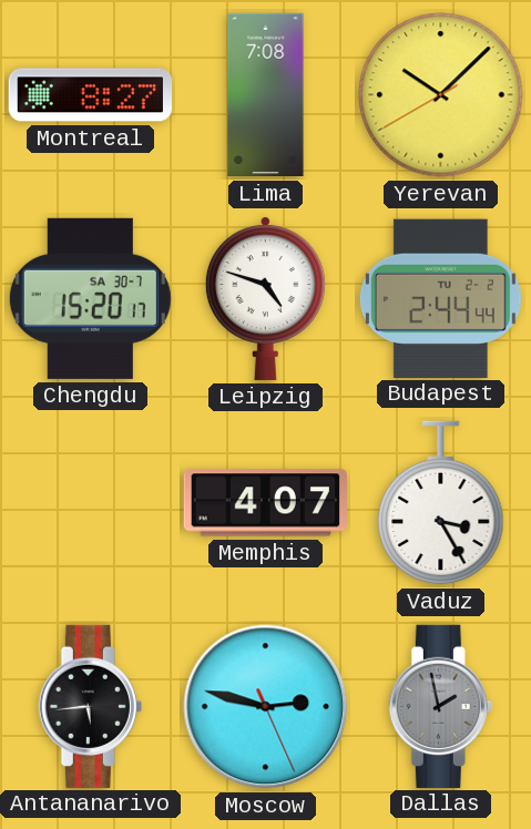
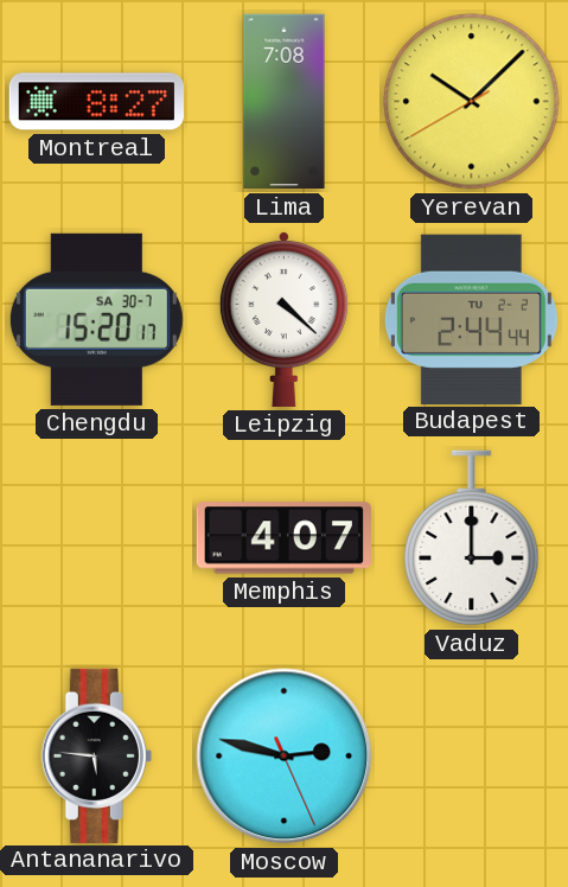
Leipzig: 4:48 -> 4:22 (283, 319)
Vaduz: 3:25 -> 3:00 (472, 538)
Antananarivo: 5:44 -> 5:46 (96, 755)
Dallas: 1:58 -> none (440, 706)
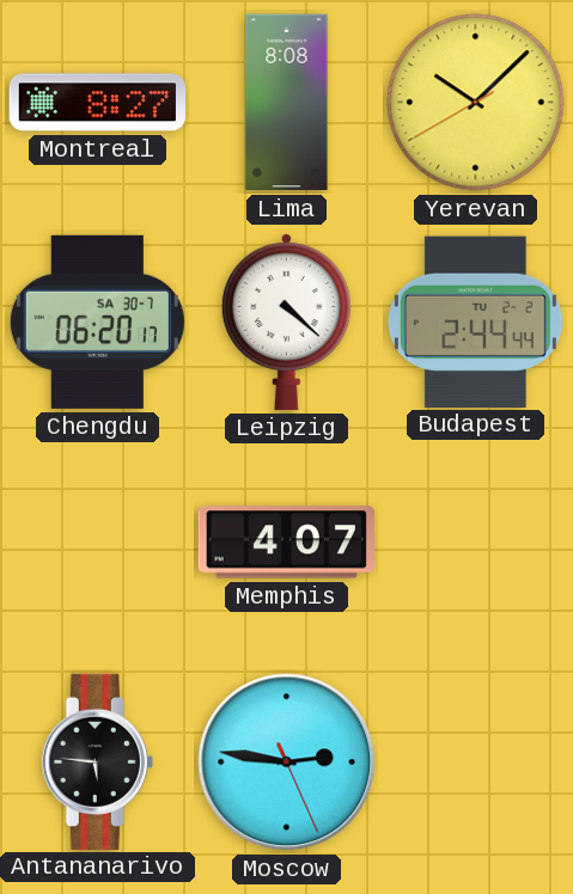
Lima: 7:08 -> 8:08 (287, 103)
Chengdu: 15:20 -> 06:20 (97, 322)
Vaduz: 3:00 -> none (472, 538)
Moscow: 2:47 -> 2:46 (287, 763)
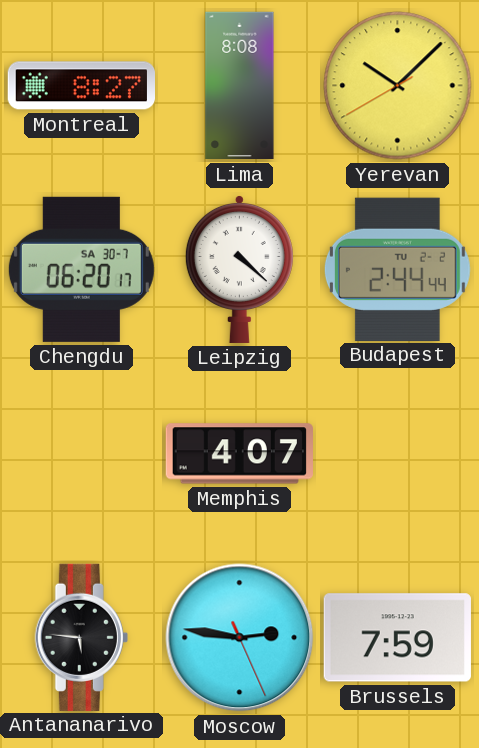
Brussels: none -> 7:59 (397, 638)
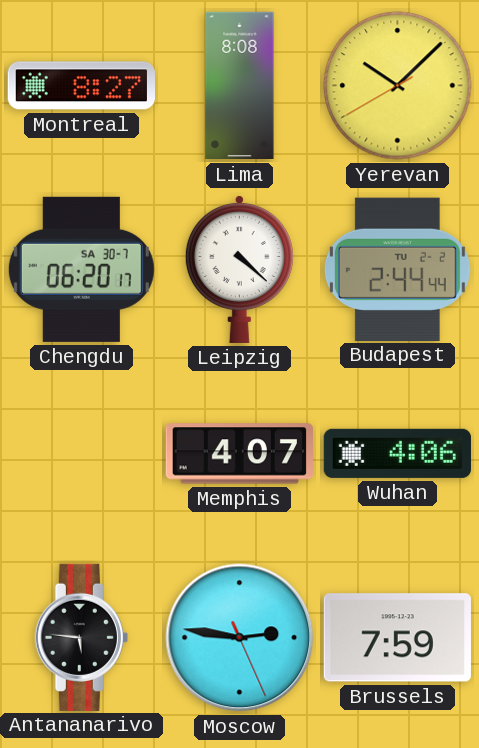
Wuhan: none -> 4:06 (397, 453)
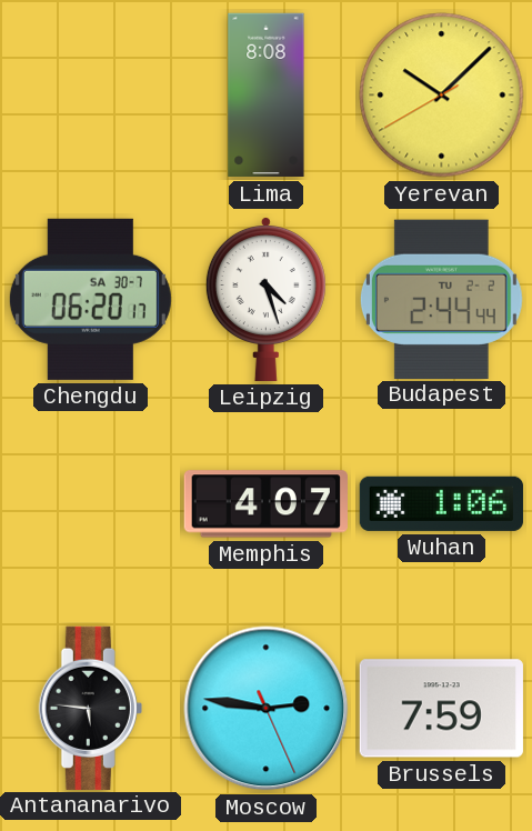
Montreal: 8:27 -> none (81, 86)
Leipzig: 4:22 -> 4:27 (265, 299)
Wuhan: 4:06 -> 1:06 (441, 503)
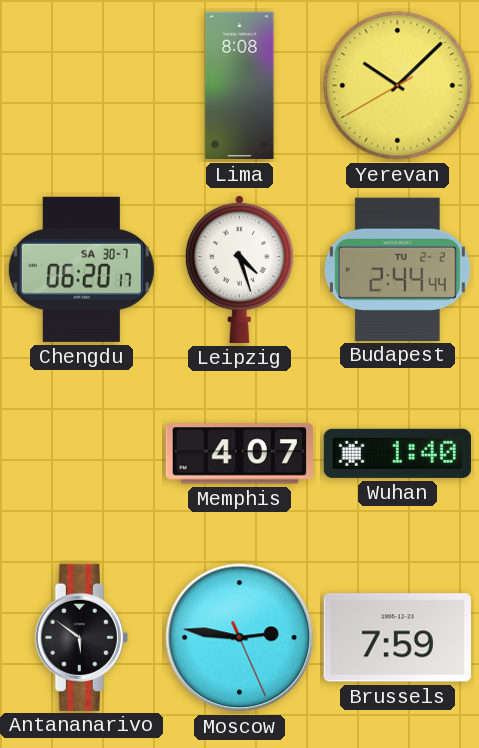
Wuhan: 1:06 -> 1:40 (397, 453)
Antananarivo: 5:46 -> 5:51 (81, 637)
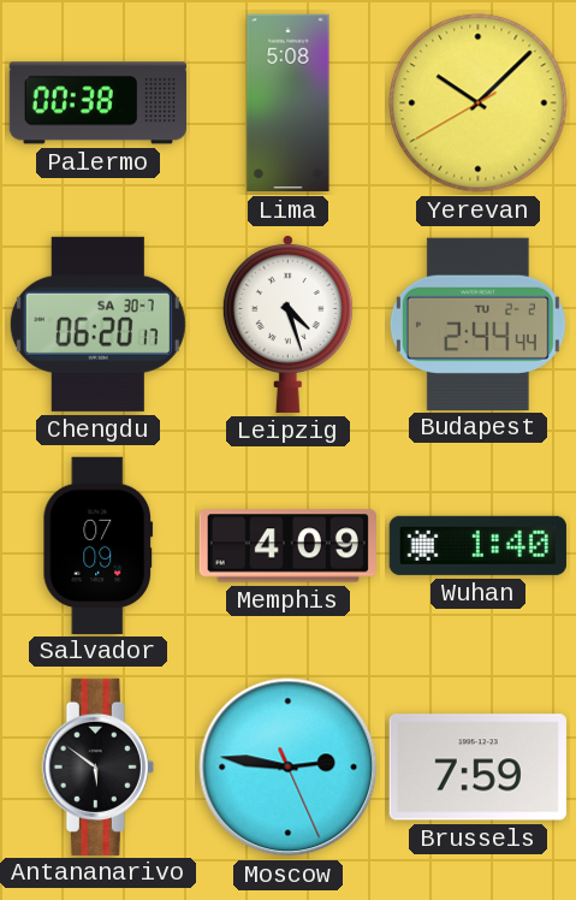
Palermo: none -> 00:38 (97, 103)
Lima: 8:08 -> 5:08 (289, 103)
Salvador: none -> 07:09 (99, 545)
Memphis: 4:07 -> 4:09 (287, 546)
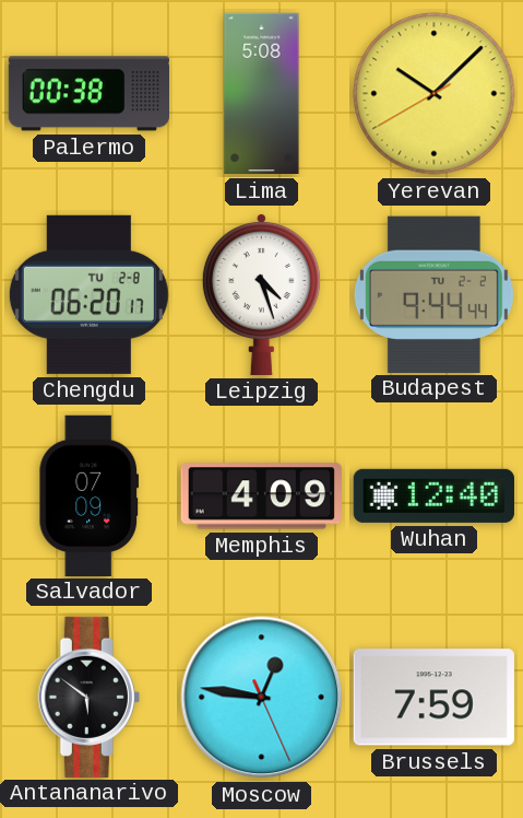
Chengdu date: SA 30-7 -> TU 2-8 (88, 294)
Budapest: 2:44 -> 9:44 (433, 294)
Wuhan: 1:40 -> 12:40 (433, 495)
Moscow: 2:46 -> 12:46 (262, 698)
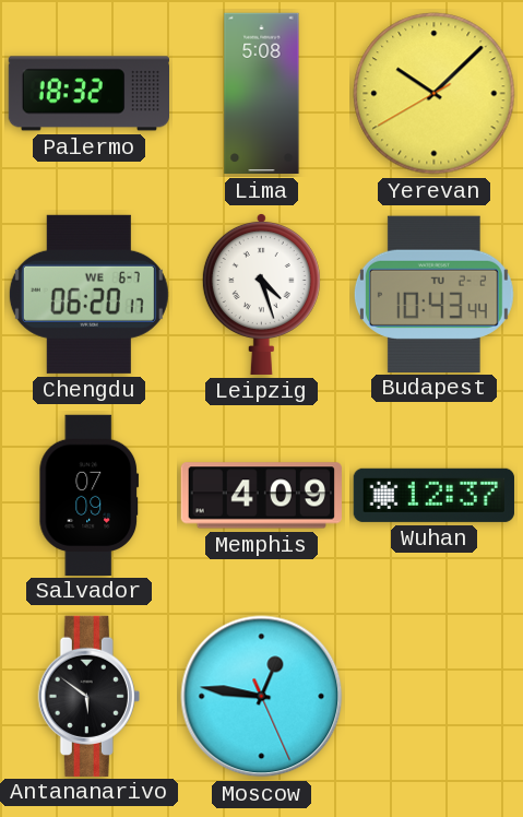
Palermo: 00:38 -> 18:32 (88, 94)
Chengdu date: TU 2-8 -> WE 6-7 (88, 294)
Budapest: 9:44 -> 10:43 (433, 294)
Wuhan: 12:40 -> 12:37 (433, 495)
Brussels: 7:59 -> none (433, 698)
